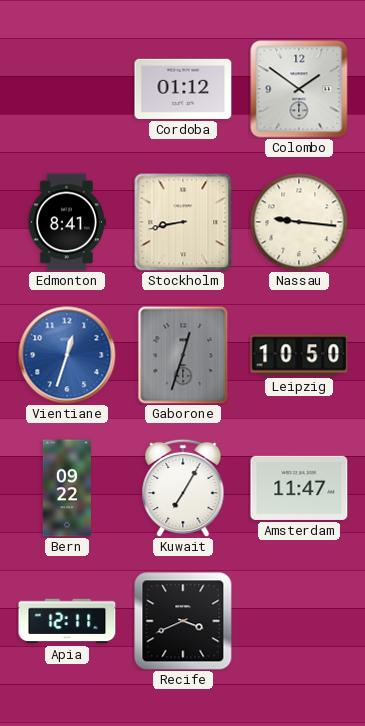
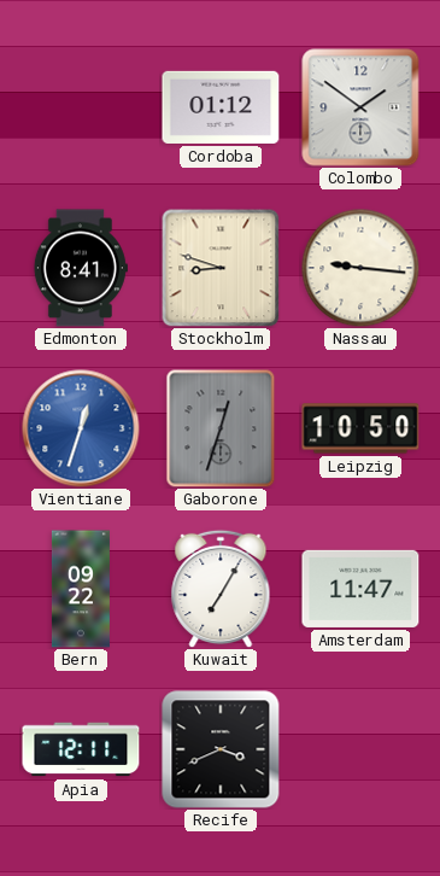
Stockholm: 8:43 -> 8:48 (221, 268)
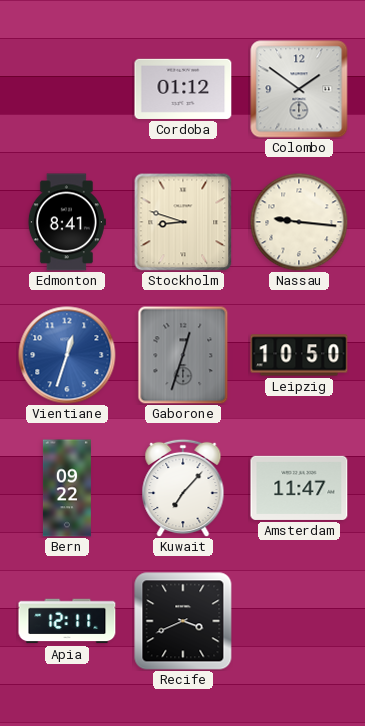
Kuwait: 7:05 -> 7:07 (183, 488)
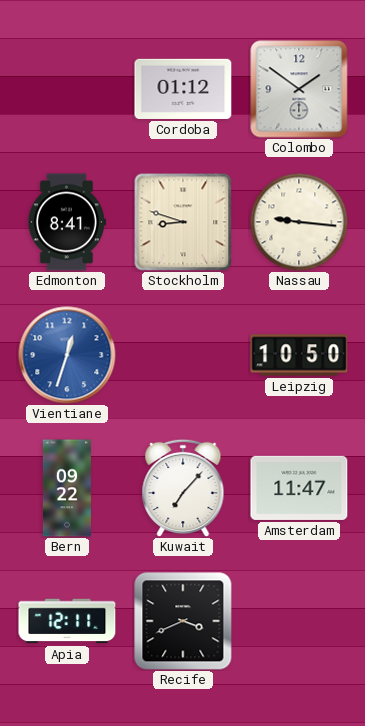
Gaborone: 12:33 -> none (183, 355)
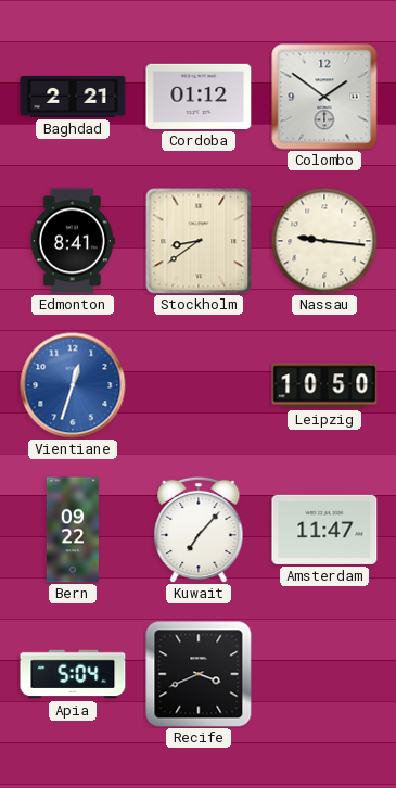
Baghdad: none -> 2:21 (73, 97)
Stockholm: 8:48 -> 8:39 (199, 241)
Apia: 12:11 -> 5:04 (73, 674)
